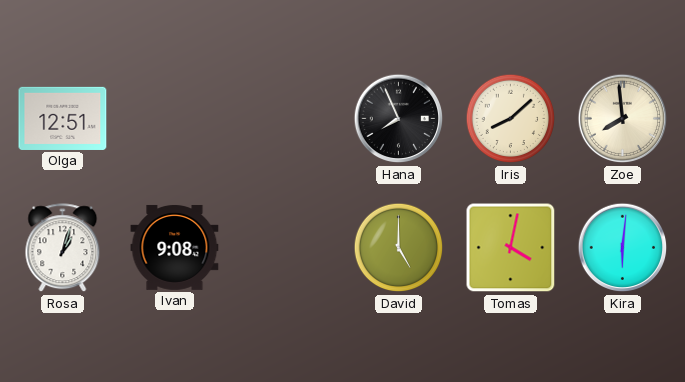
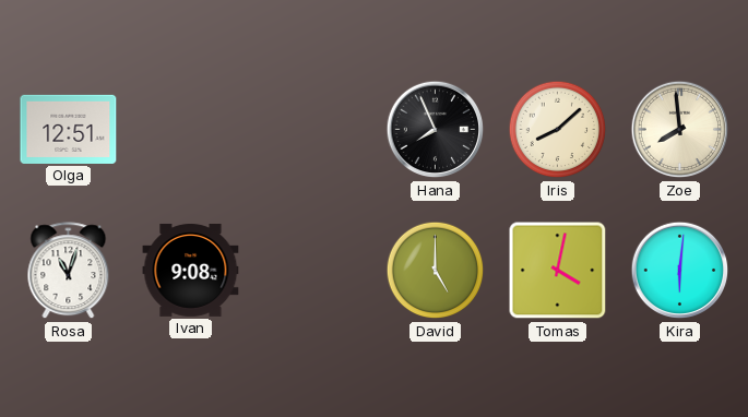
Rosa: 1:03 -> 11:03 (69, 271)
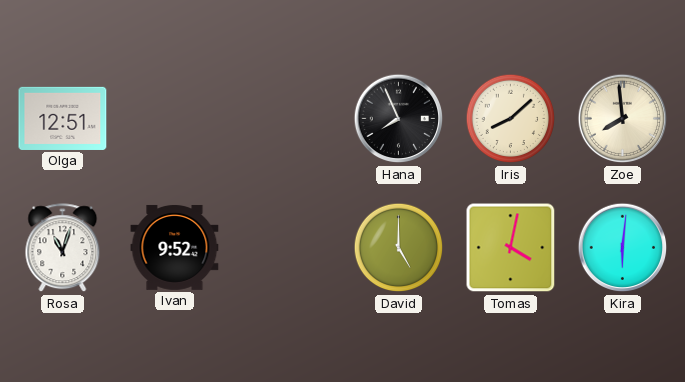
Ivan: 9:08 -> 9:52 (175, 247)
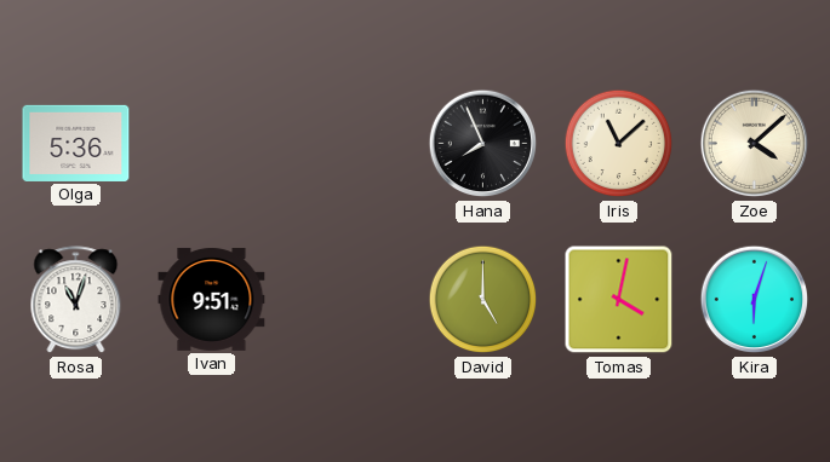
Olga: 12:51 -> 5:36 (76, 143)
Iris: 8:08 -> 11:08 (619, 144)
Zoe: 7:59 -> 4:08 (755, 144)
Ivan: 9:52 -> 9:51 (212, 299)
Kira: 6:01 -> 6:03 (755, 300)
